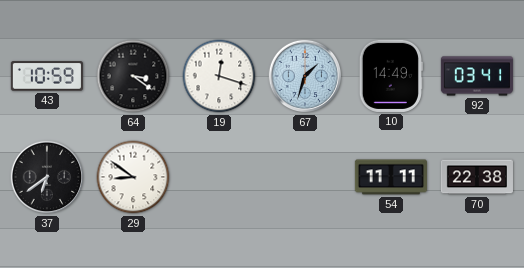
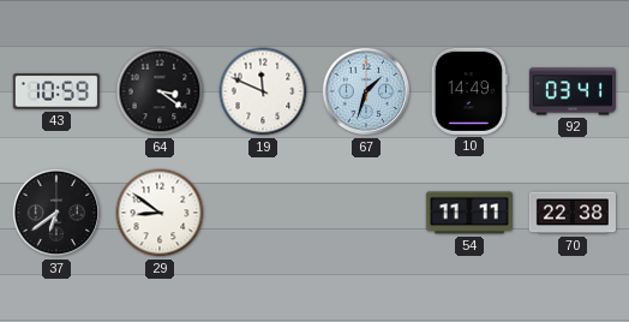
19: 12:18 -> 11:49 (263, 91)
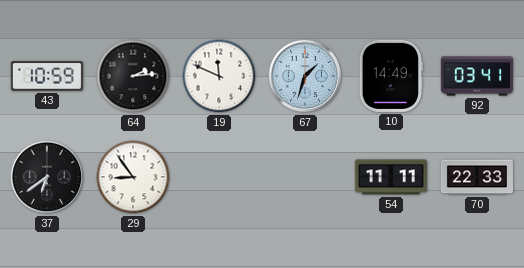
64: 3:21 -> 2:14 (133, 76)
29: 8:51 -> 8:54 (133, 177)
70: 22:38 -> 22:33 (476, 177)
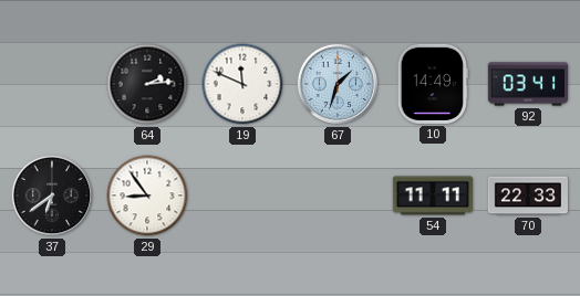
43: 10:59 -> none (47, 76)
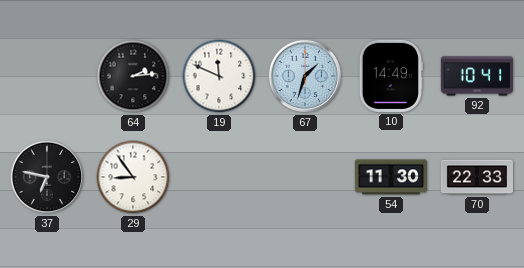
92: 03:41 -> 10:41 (477, 76)
37: 6:39 -> 6:47 (47, 177)
54: 11:11 -> 11:30 (391, 177)
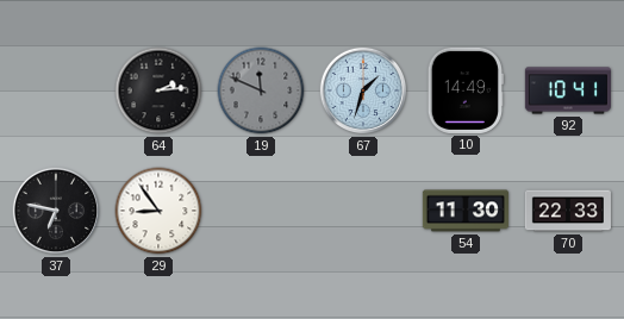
19 dial: white -> grey (261, 90)
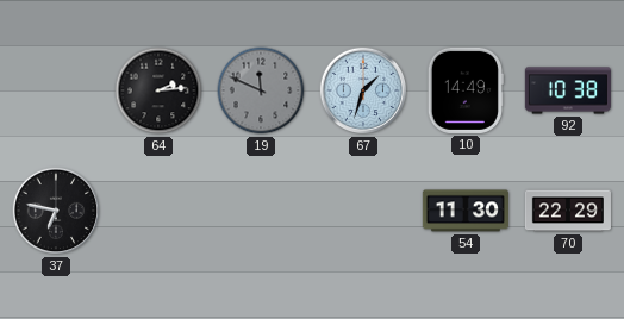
92: 10:41 -> 10:38 (568, 90)
29: 8:54 -> none (158, 211)
70: 22:33 -> 22:29 (567, 211)
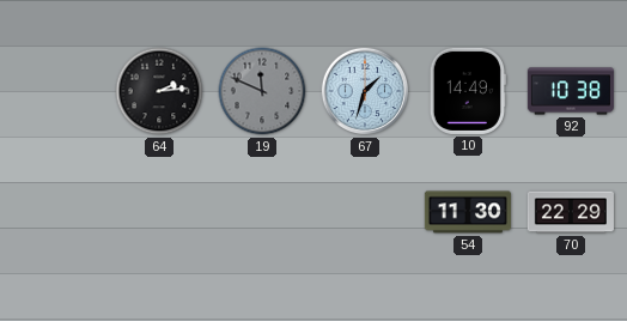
37: 6:47 -> none (56, 211)
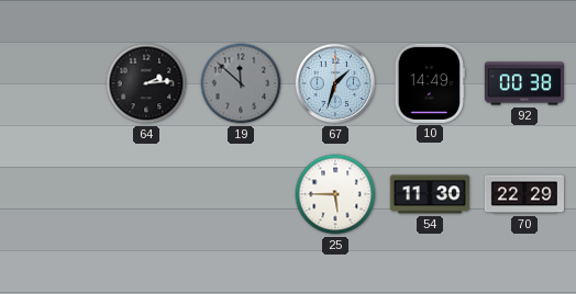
19: 11:49 -> 11:52 (241, 83)
92: 10:38 -> 00:38 (524, 83)
25: none -> 5:45 (335, 194)
